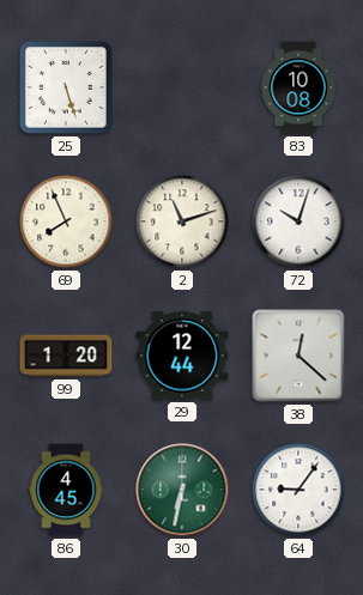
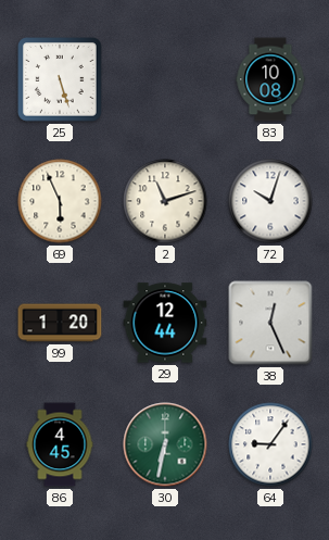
69: 7:56 -> 5:56 (60, 201)
38: 12:22 -> 12:26 (270, 323)
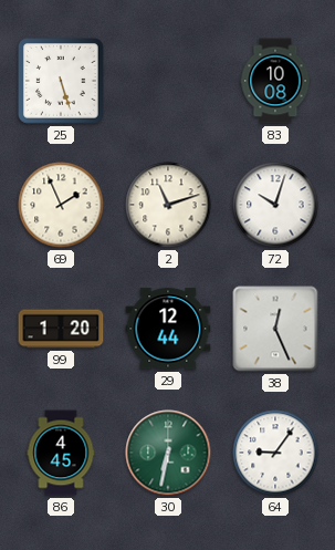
69: 5:56 -> 1:56 (61, 205)
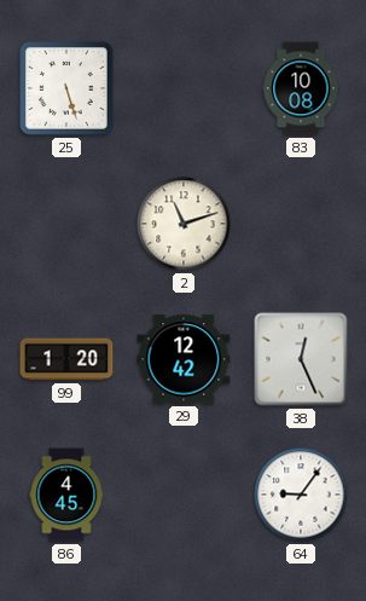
69: 1:56 -> none (61, 205)
72: 10:03 -> none (275, 205)
29: 12:44 -> 12:42 (184, 359)
30: 6:32 -> none (168, 453)
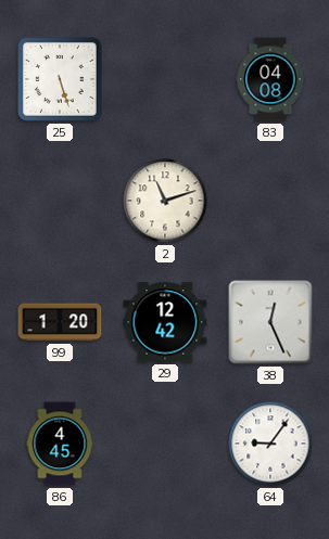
83: 10:08 -> 04:08 (270, 79)
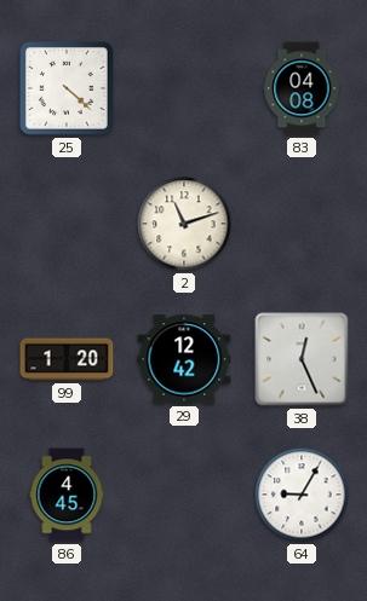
25: 5:27 -> 4:22 (68, 89)
64: 9:06 -> 9:05 (302, 495)
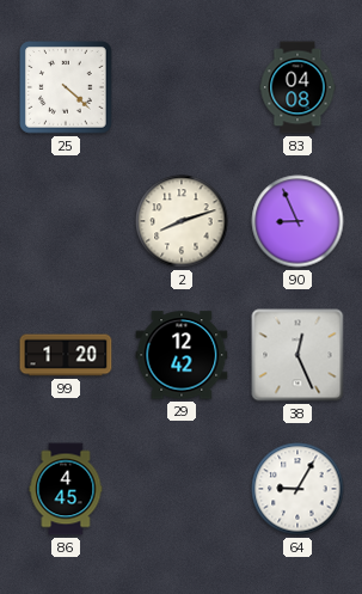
2: 11:12 -> 8:12 (182, 221)
90: none -> 8:56 (297, 221)
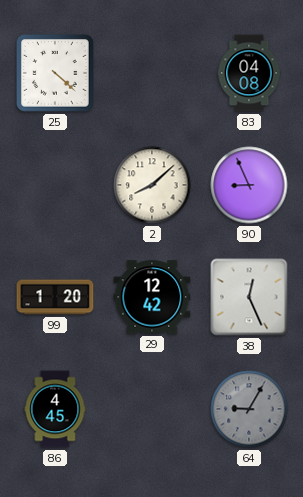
2: 8:12 -> 8:08 (152, 185)
64 dial: white -> grey (249, 409)
